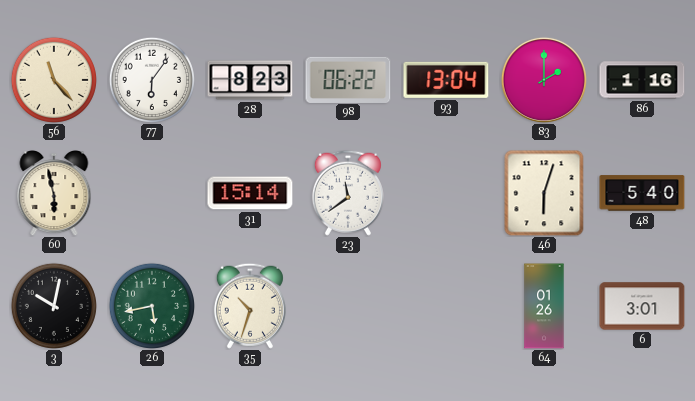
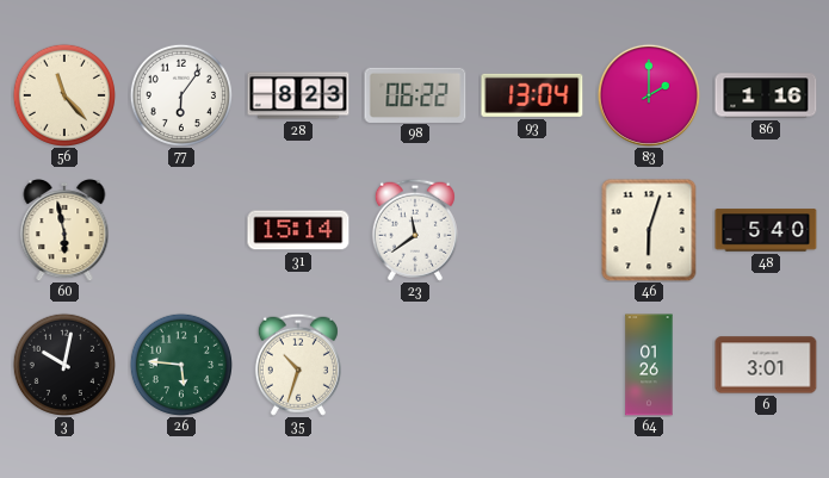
26: 5:43 -> 5:46 (181, 365)
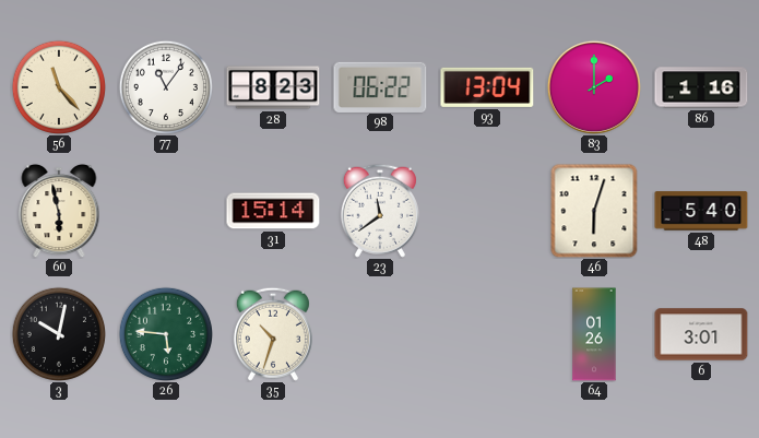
77: 6:06 -> 11:06 (166, 87)
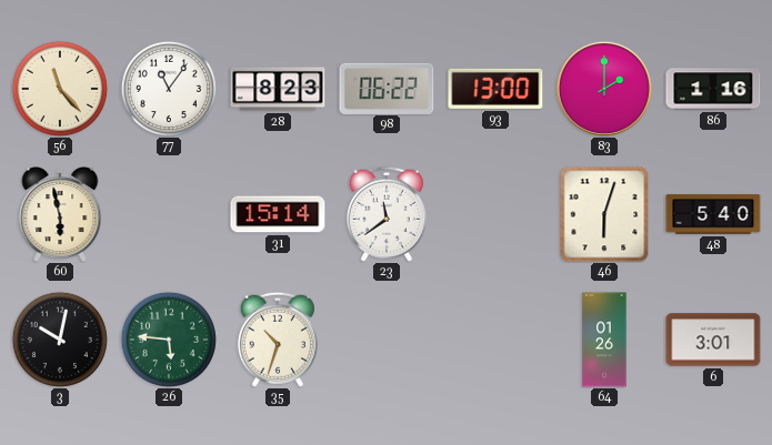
93: 13:04 -> 13:00 (495, 89)
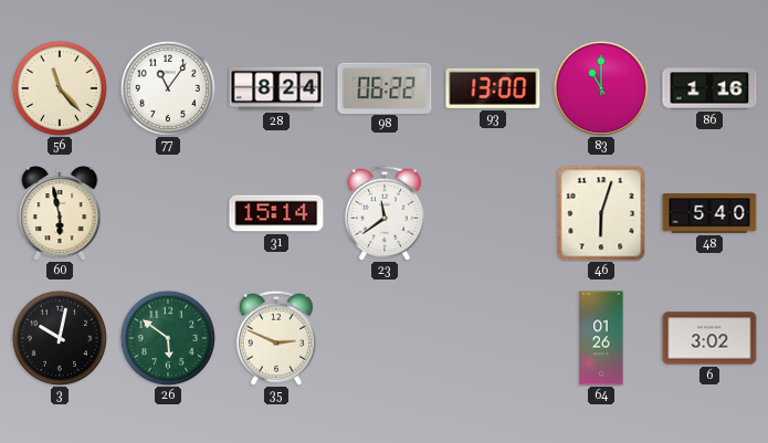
28: 8:23 -> 8:24 (276, 88)
83: 2:00 -> 11:00 (601, 88)
26: 5:46 -> 5:51 (168, 338)
35: 10:33 -> 2:49 (276, 338)
6: 3:01 -> 3:02 (709, 338)
